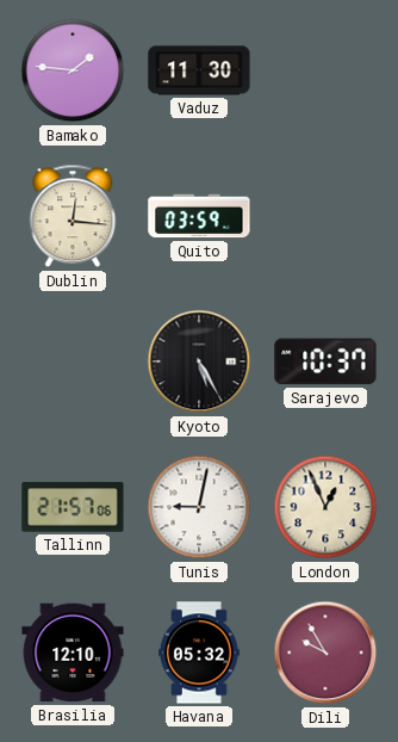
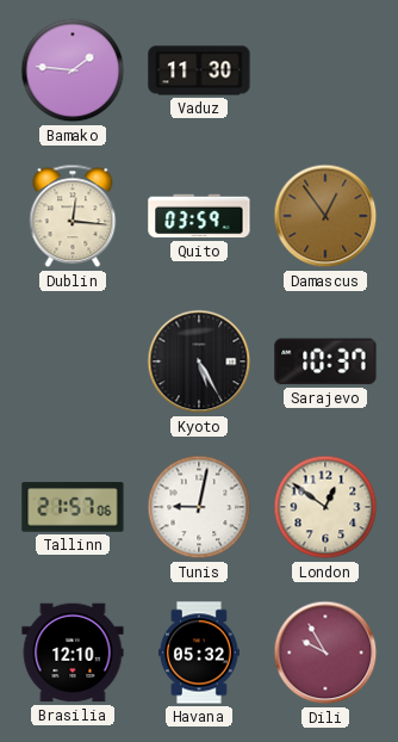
Damascus: none -> 12:54 (325, 216)
London: 12:56 -> 12:51 (325, 507)
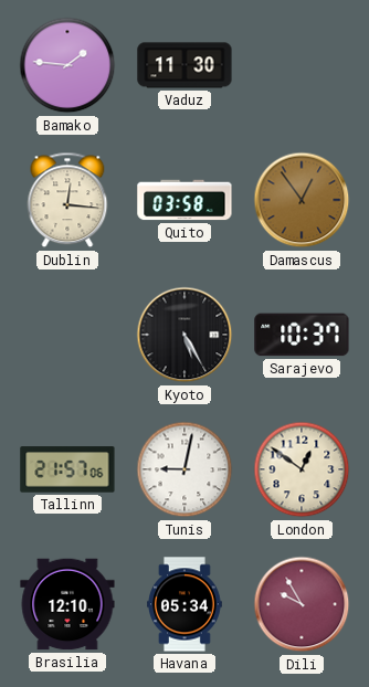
Quito: 03:59 -> 03:58 (184, 200)
Havana: 05:32 -> 05:34 (186, 604)
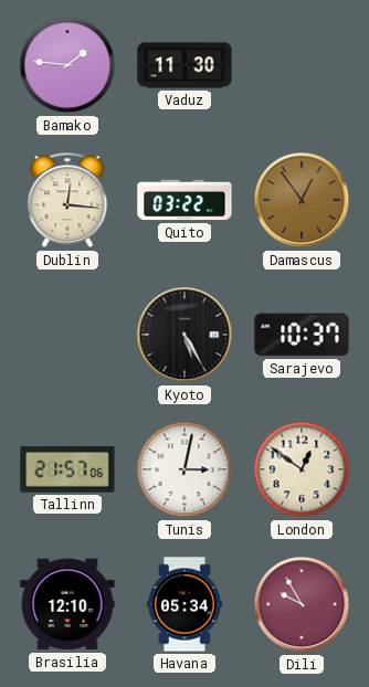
Quito: 03:58 -> 03:22 (184, 200)
Tunis: 9:02 -> 3:02 (184, 469)
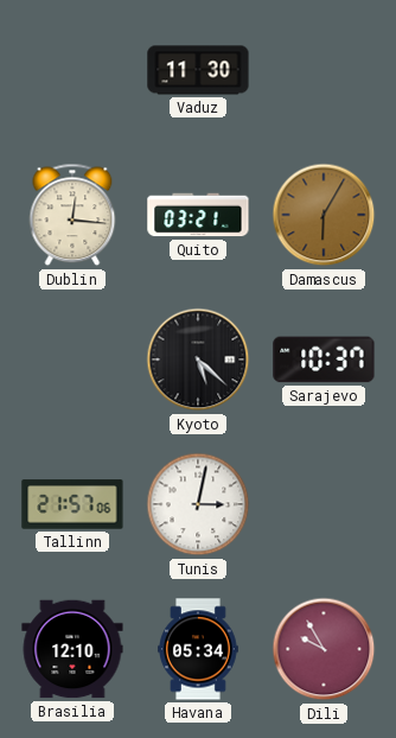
Bamako: 1:46 -> none (67, 65)
Quito: 03:22 -> 03:21 (198, 215)
Damascus: 12:54 -> 6:05 (324, 215)
Kyoto: 5:25 -> 5:22 (198, 360)
London: 12:51 -> none (302, 469)
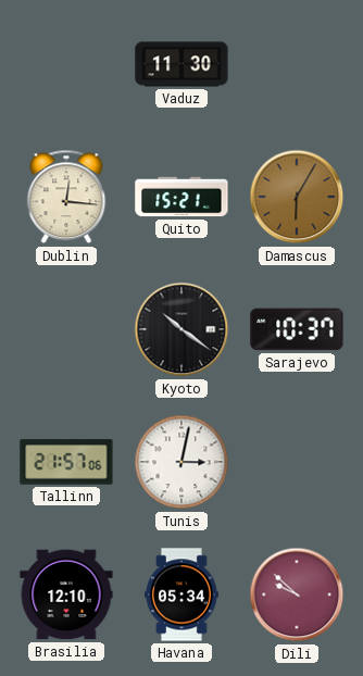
Quito: 03:21 -> 15:21 (181, 197)
Kyoto: 5:22 -> 10:21 (181, 329)
Dili: 9:55 -> 9:52 (297, 594)
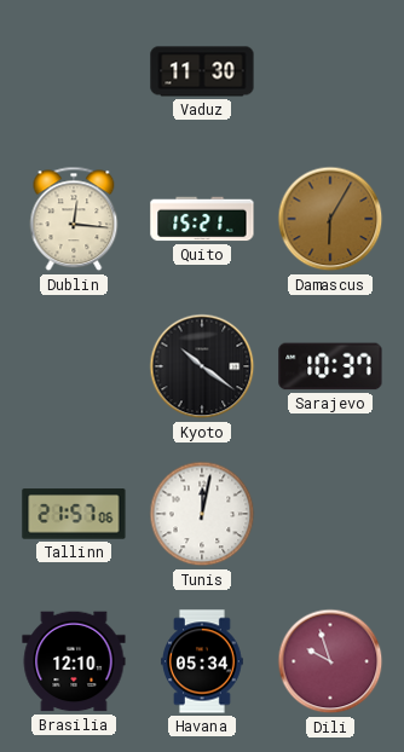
Tunis: 3:02 -> 12:02 (202, 514)
Dili: 9:52 -> 9:57 (330, 661)
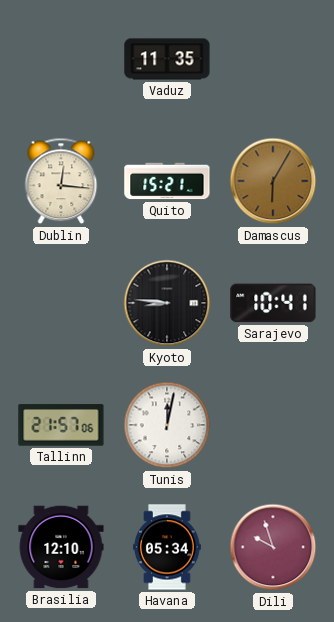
Vaduz: 11:30 -> 11:35 (167, 59)
Kyoto: 10:21 -> 8:46 (167, 303)
Sarajevo: 10:37 -> 10:41 (273, 303)
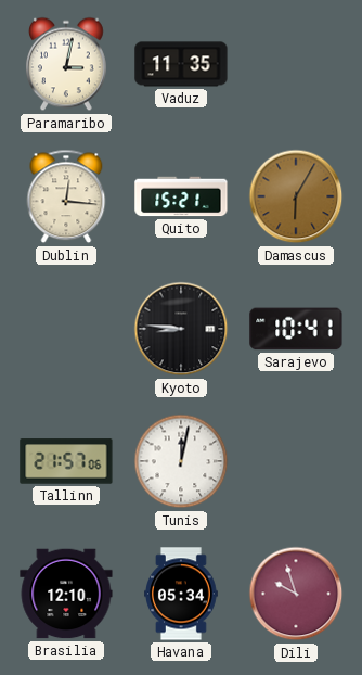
Paramaribo: none -> 3:02 (67, 64)
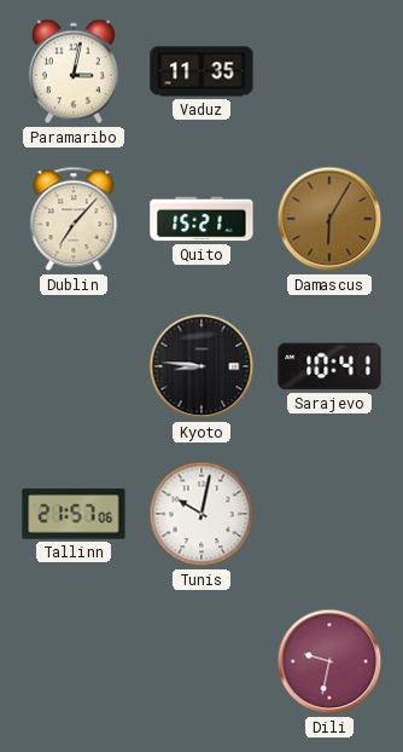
Dublin: 12:16 -> 7:07 (74, 219)
Tunis: 12:02 -> 10:02 (201, 514)
Brasilia: 12:10 -> none (66, 594)
Havana: 05:34 -> none (182, 594)
Dili: 9:57 -> 9:32 (329, 661)
